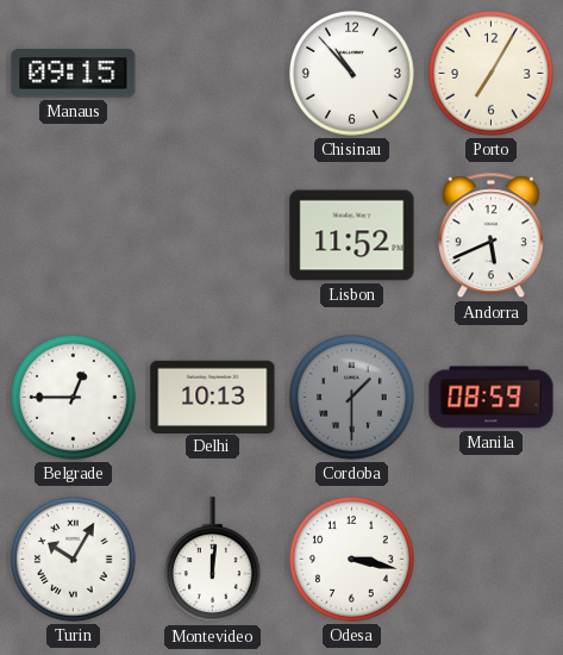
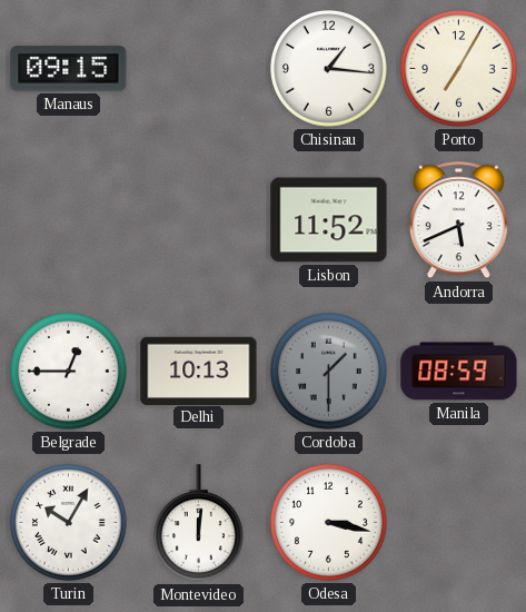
Chisinau: 10:53 -> 1:16 (329, 69)
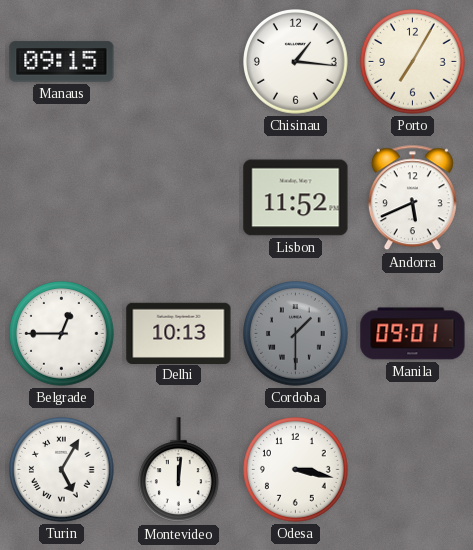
Manila: 08:59 -> 09:01 (413, 334)
Turin: 10:05 -> 5:05 (62, 470)
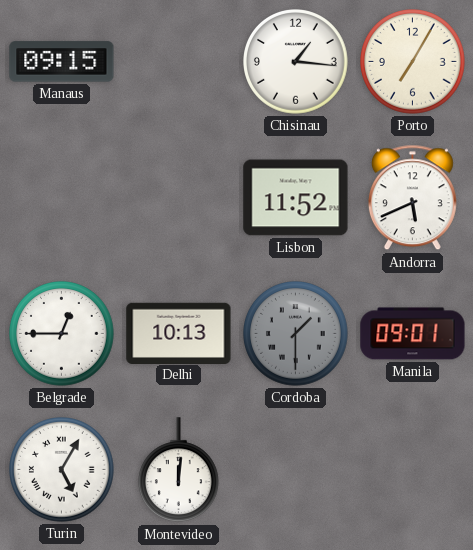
Odesa: 3:17 -> none (296, 470)
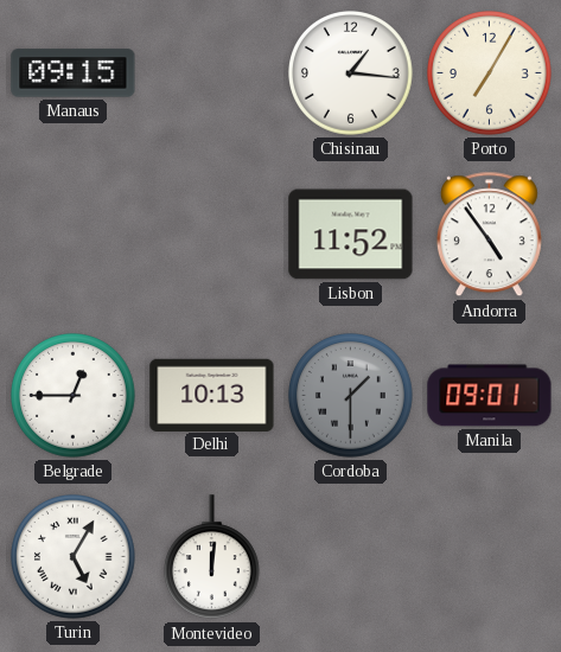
Andorra: 5:41 -> 4:54 (489, 235)
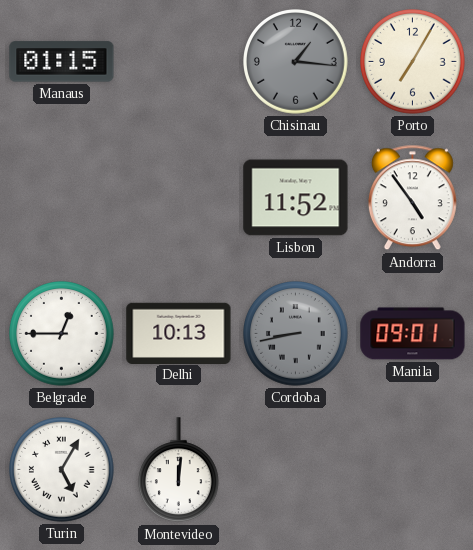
Manaus: 09:15 -> 01:15 (62, 62)
Chisinau dial: white -> grey (296, 62)
Cordoba: 1:30 -> 8:43 (296, 334)
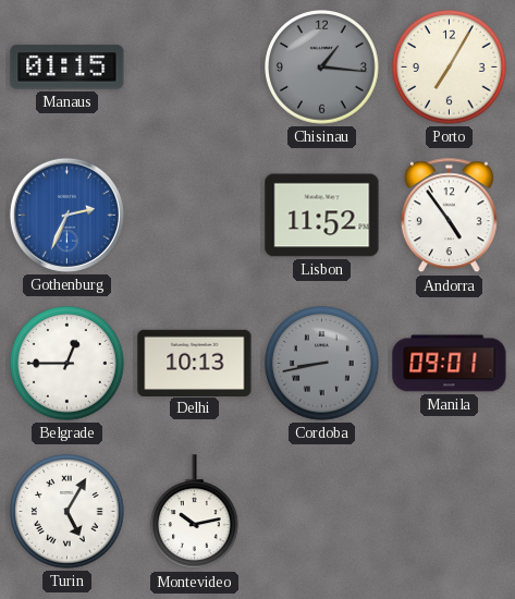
Gothenburg: none -> 2:34 (66, 215)
Montevideo: 12:01 -> 10:13 (194, 512)
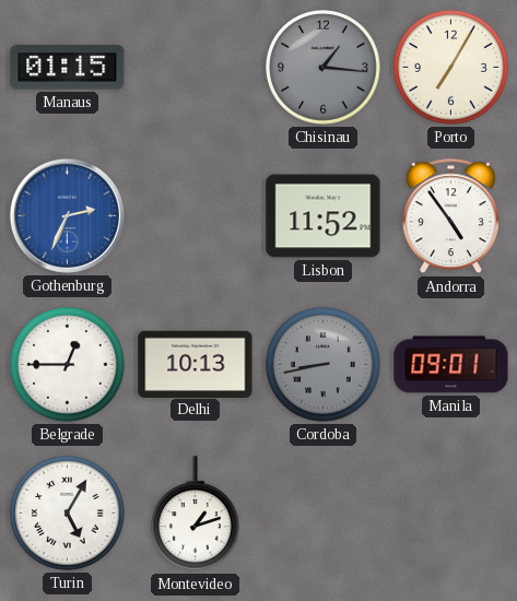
Montevideo: 10:13 -> 1:12 (195, 514)
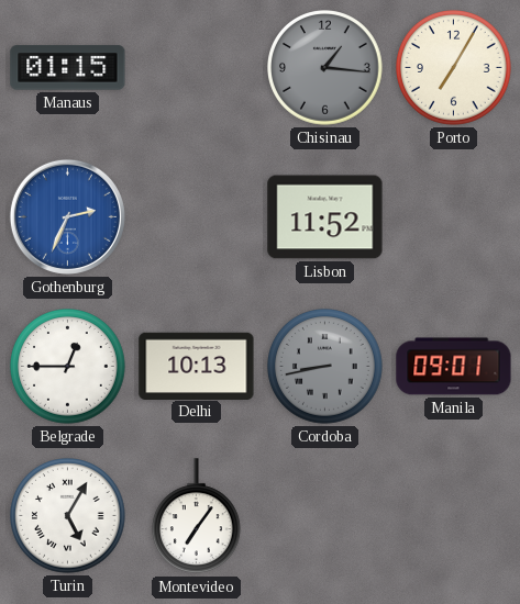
Andorra: 4:54 -> none (450, 216)
Montevideo: 1:12 -> 7:06 (196, 516)
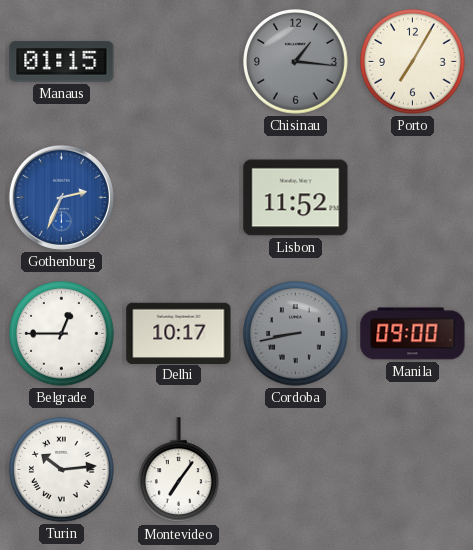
Delhi: 10:13 -> 10:17 (179, 333)
Manila: 09:01 -> 09:00 (413, 334)
Turin: 5:05 -> 10:14 (62, 470)
